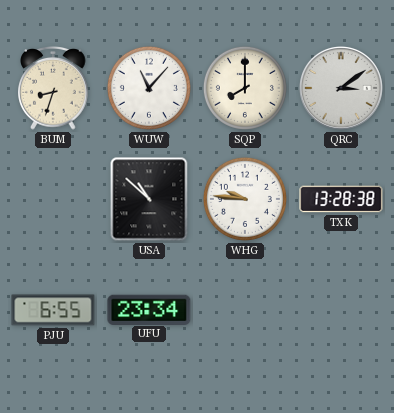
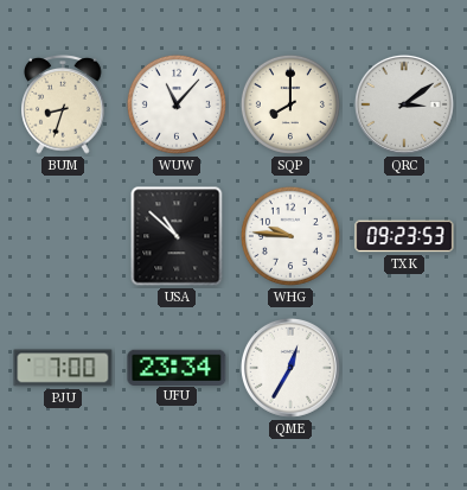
TXK: 13:28 -> 09:23 (404, 236)
PJU: 6:55 -> 7:00 (63, 368)
QME: none -> 12:35 (290, 368)
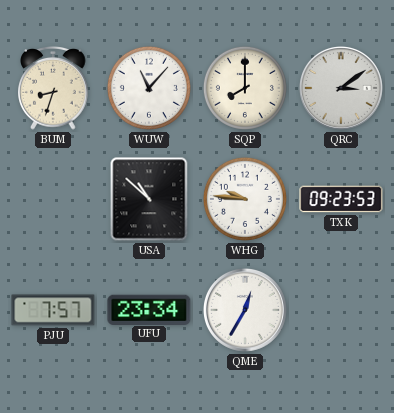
PJU: 7:00 -> 7:57 (53, 310)
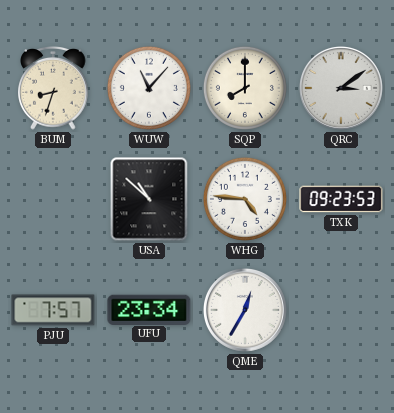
WHG: 9:46 -> 4:46 (245, 199)
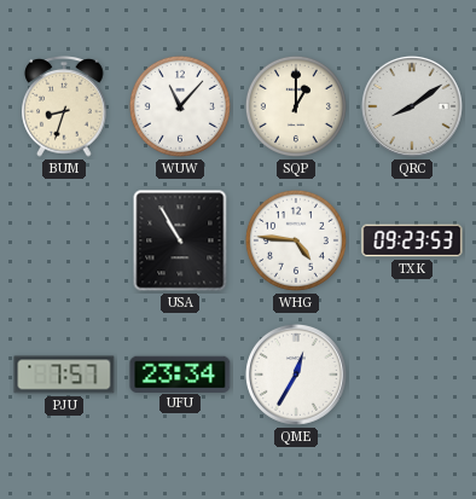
SQP: 8:00 -> 1:00 (296, 106)
QRC: 3:09 -> 8:09 (412, 106)
USA: 10:52 -> 10:55 (180, 240)
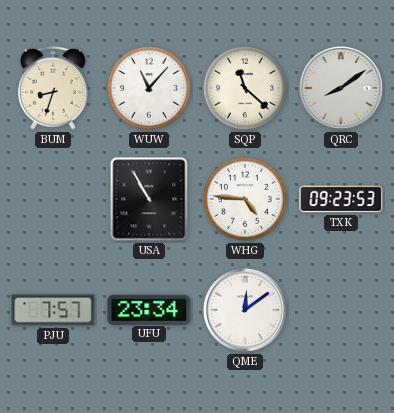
SQP: 1:00 -> 11:22 (245, 88)
QME: 12:35 -> 12:09 (245, 310)
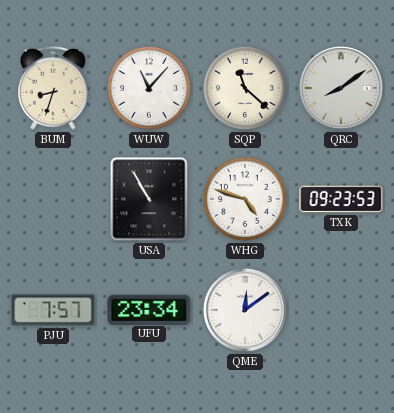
WHG: 4:46 -> 4:48 (245, 199)
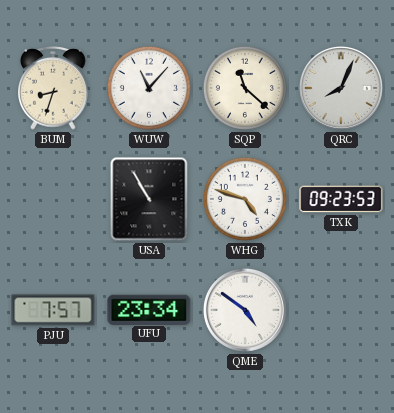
QRC: 8:09 -> 8:04 (341, 88)
QME: 12:09 -> 4:51 (245, 310)
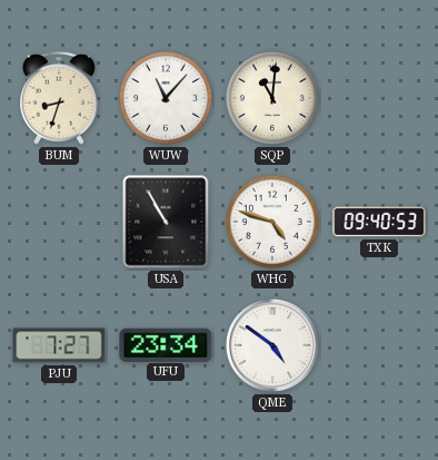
SQP: 11:22 -> 11:01 (272, 98)
QRC: 8:04 -> none (341, 88)
TXK: 09:23 -> 09:40 (379, 222)
PJU: 7:57 -> 7:27 (59, 345)
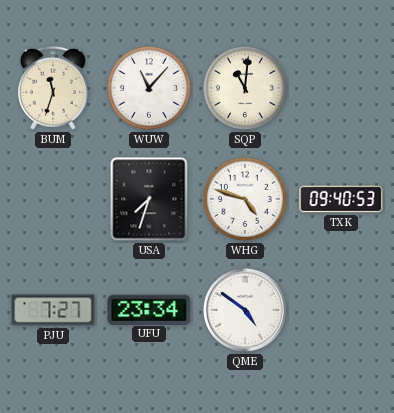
BUM: 8:33 -> 11:33 (53, 89)
USA: 10:55 -> 7:33 (149, 199)
